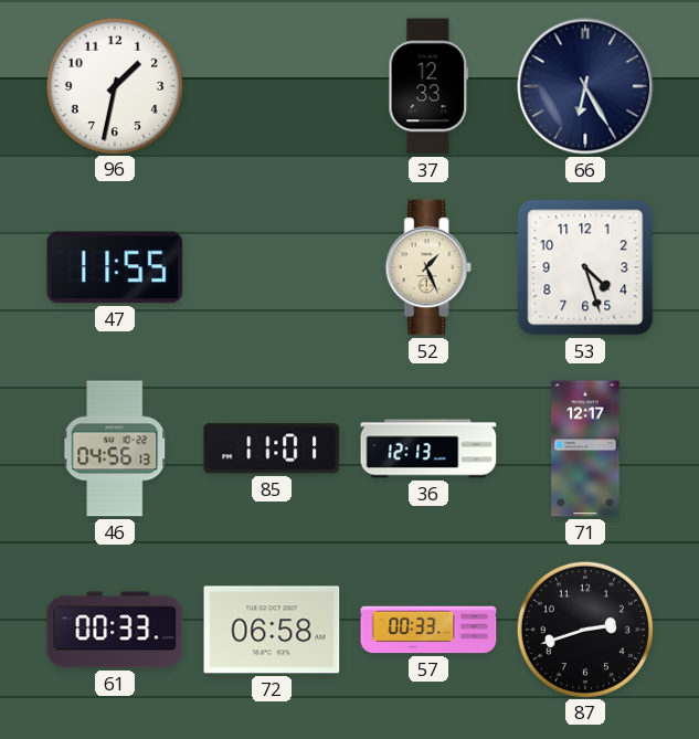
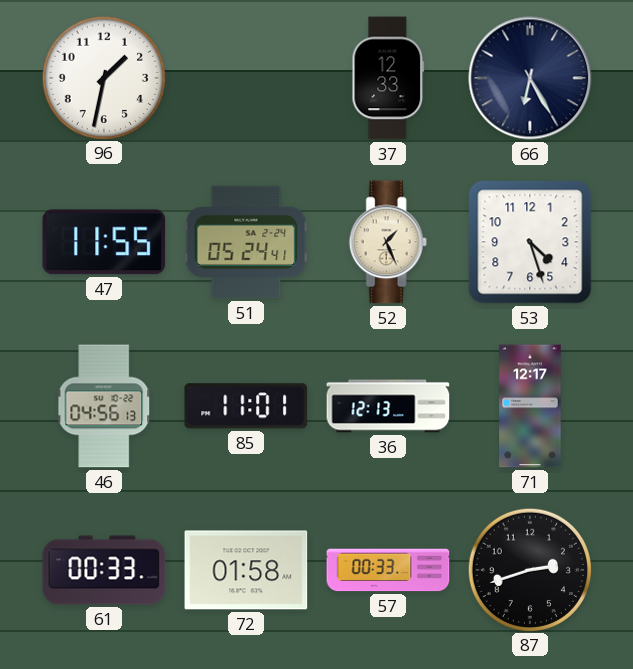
51: none -> 05:24 (246, 242)
72: 06:58 -> 01:58 (246, 570)
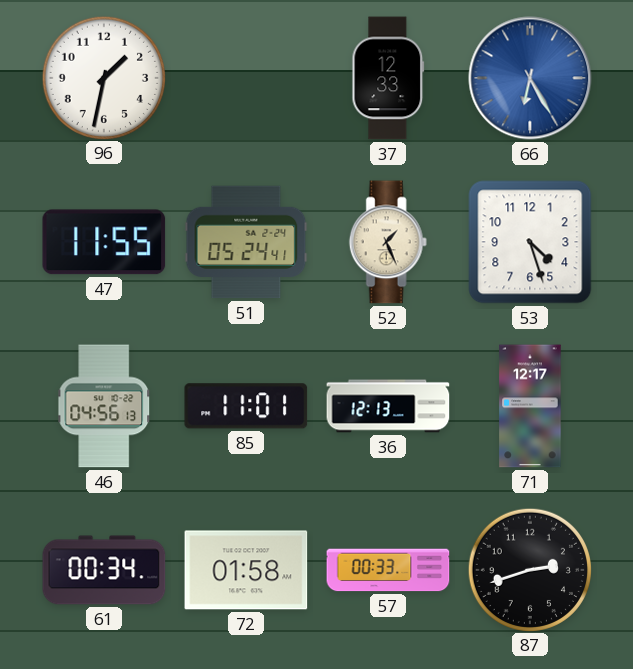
66 dial: navy -> blue (530, 78)
61: 00:33 -> 00:34 (104, 570)
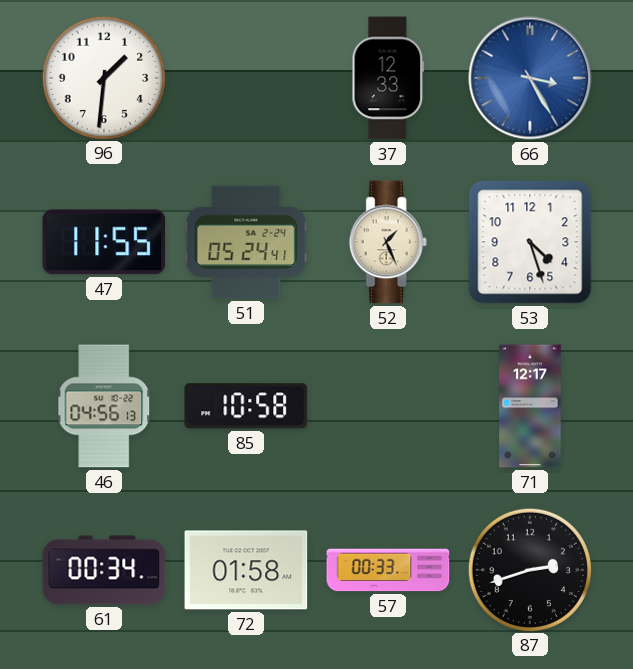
96: 1:32 -> 1:31 (103, 77)
66: 6:25 -> 3:25 (530, 78)
85: 11:01 -> 10:58 (246, 406)
36: 12:13 -> none (388, 406)
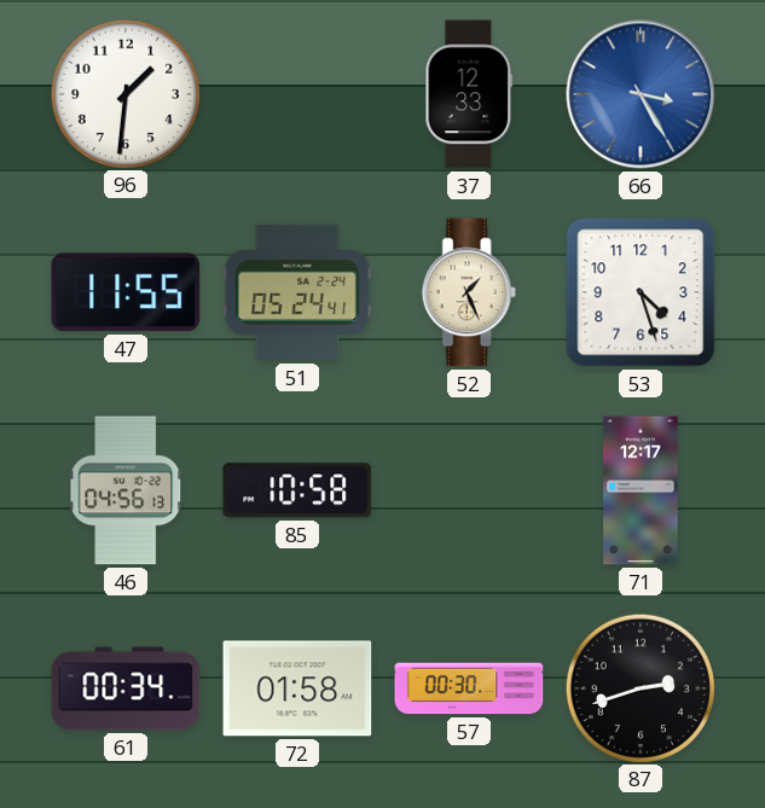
57: 00:33 -> 00:30 (469, 688)
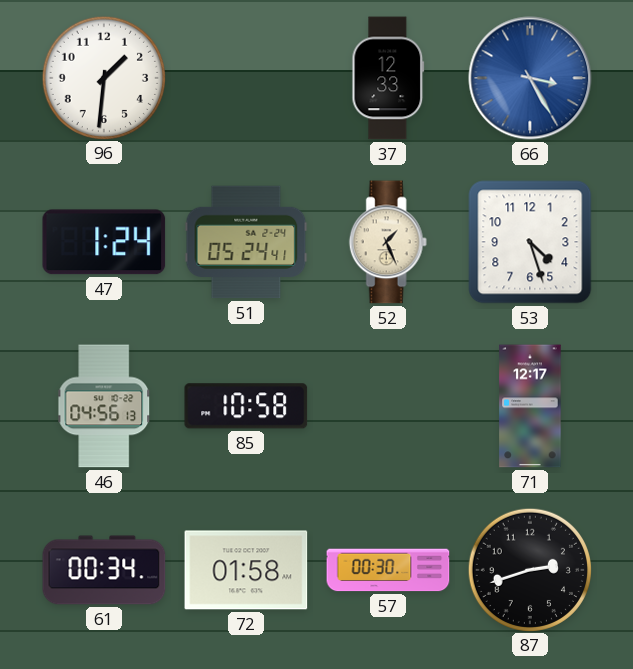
47: 11:55 -> 1:24 (104, 242)
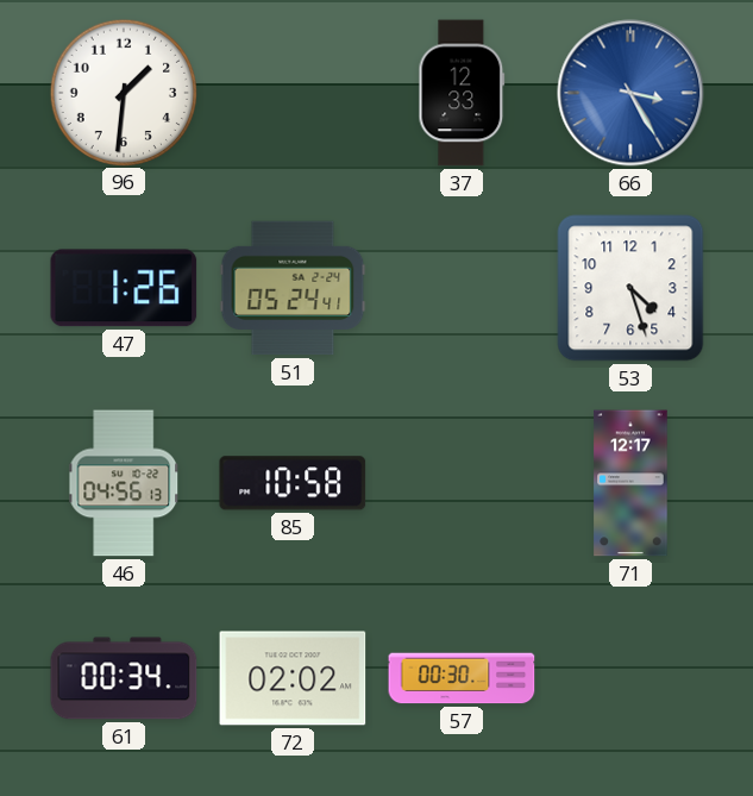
47: 1:24 -> 1:26 (124, 288)
52: 1:26 -> none (388, 242)
72: 01:58 -> 02:02 (293, 678)
87: 2:42 -> none (529, 569)
